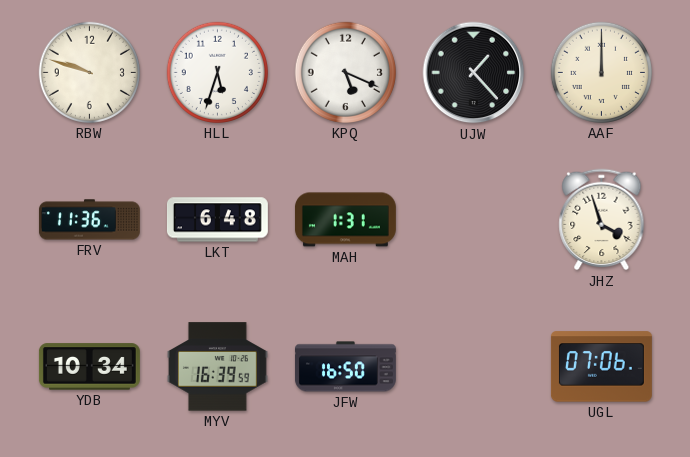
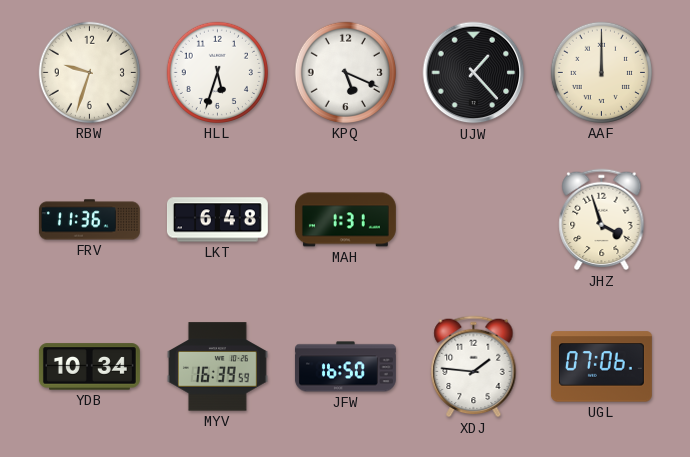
RBW: 9:48 -> 9:33 (89, 72)
XDJ: none -> 1:46 (474, 367)
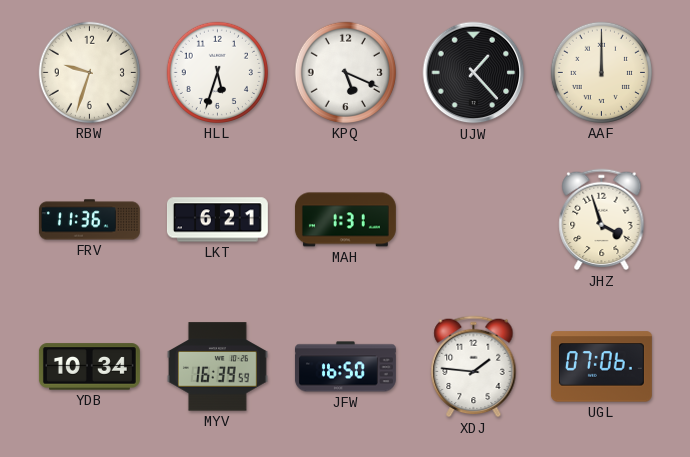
LKT: 6:48 -> 6:21 (217, 220)
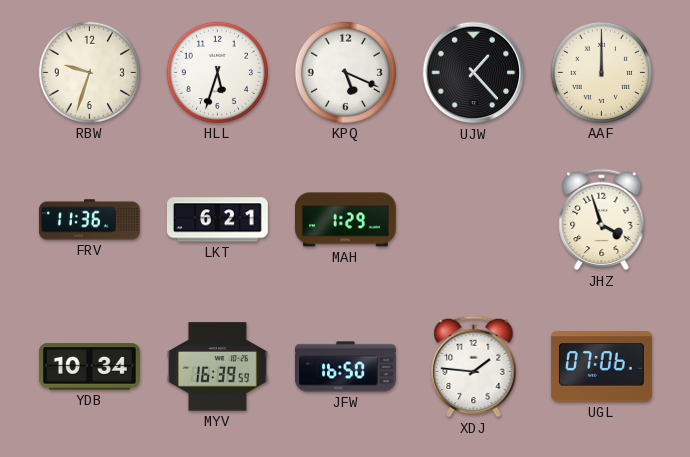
MAH: 1:31 -> 1:29 (345, 220)
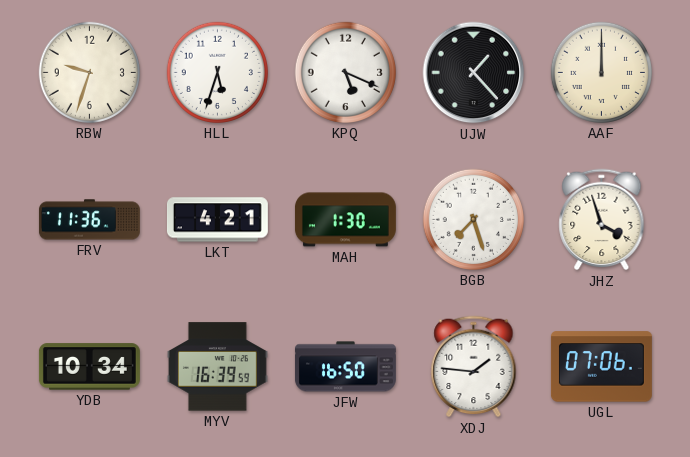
LKT: 6:21 -> 4:21 (217, 220)
MAH: 1:29 -> 1:30 (345, 220)
BGB: none -> 7:27 (473, 219)
